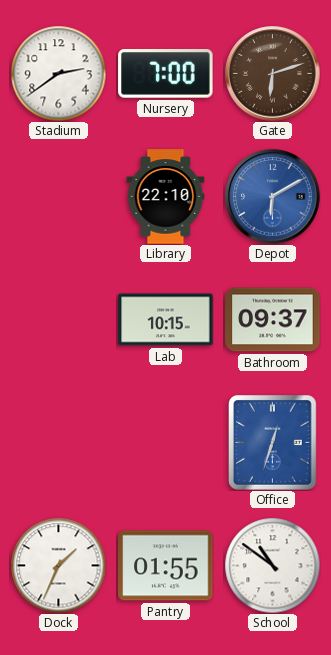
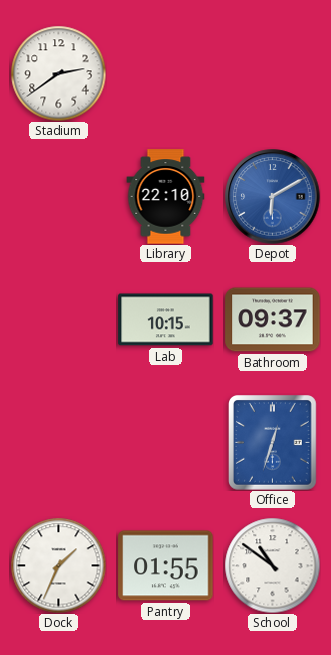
Nursery: 7:00 -> none (166, 74)
Gate: 6:12 -> none (273, 74)
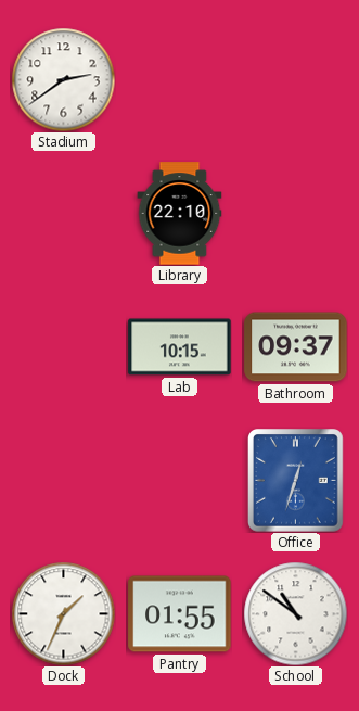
Depot: 6:10 -> none (273, 197)
